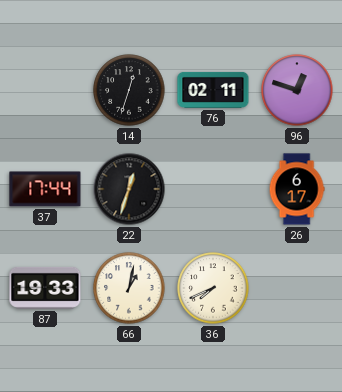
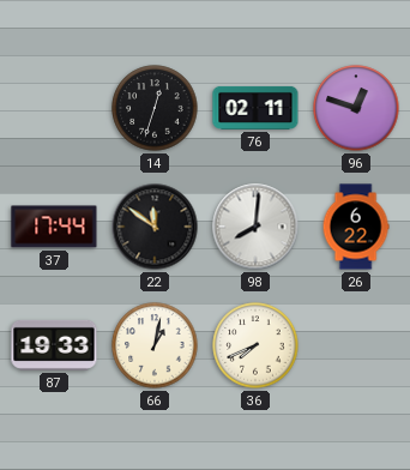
22: 12:33 -> 11:51 (155, 227)
98: none -> 8:01 (255, 227)
26: 6:17 -> 6:22 (356, 227)
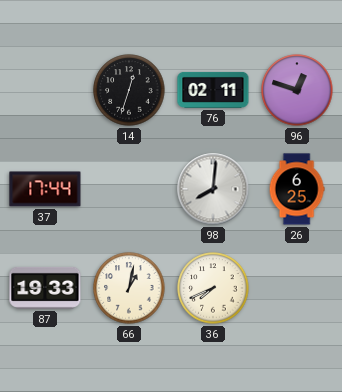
22: 11:51 -> none (155, 227)
26: 6:22 -> 6:25 (297, 189)
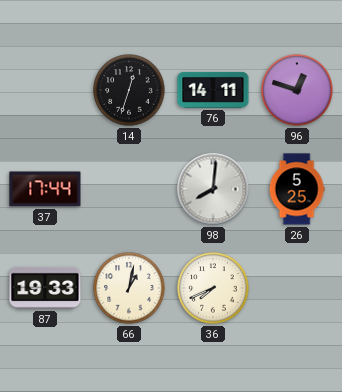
76: 02:11 -> 14:11 (213, 90)
26: 6:25 -> 5:25 (297, 189)
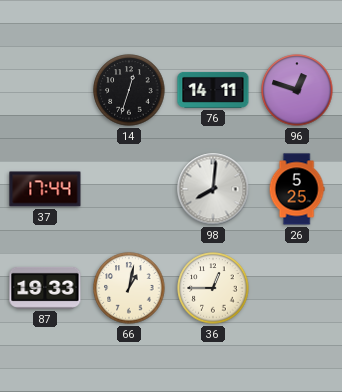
36: 7:41 -> 12:45 (213, 288)
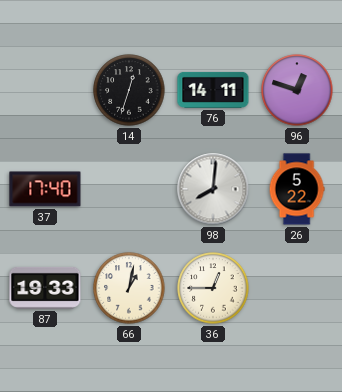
37: 17:44 -> 17:40 (45, 189)
26: 5:25 -> 5:22 (297, 189)
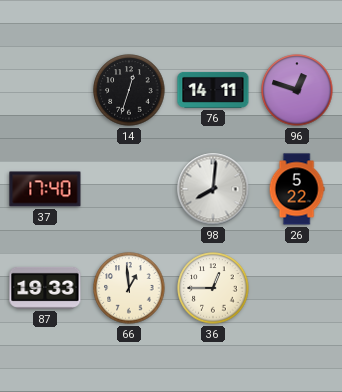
66: 1:02 -> 12:59 (129, 288)
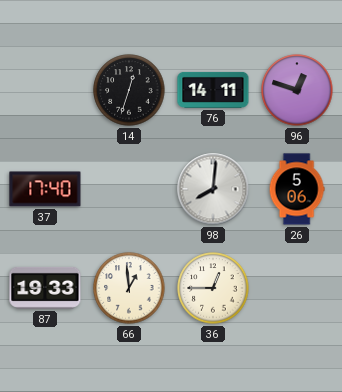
26: 5:22 -> 5:06 (297, 189)
